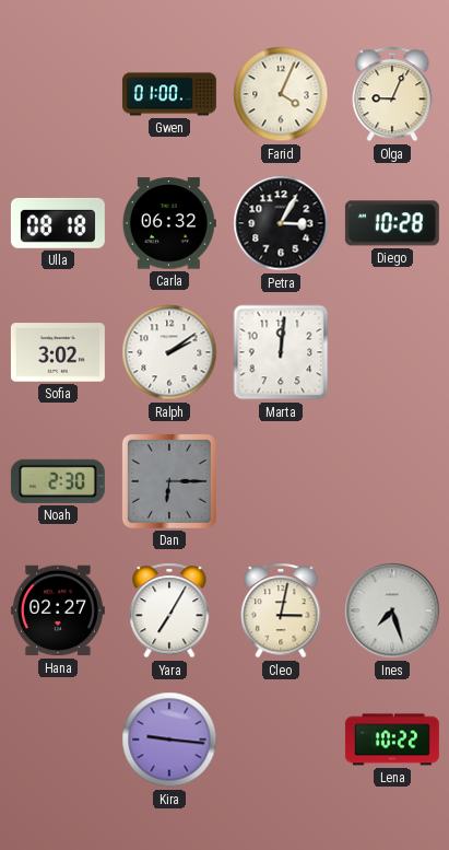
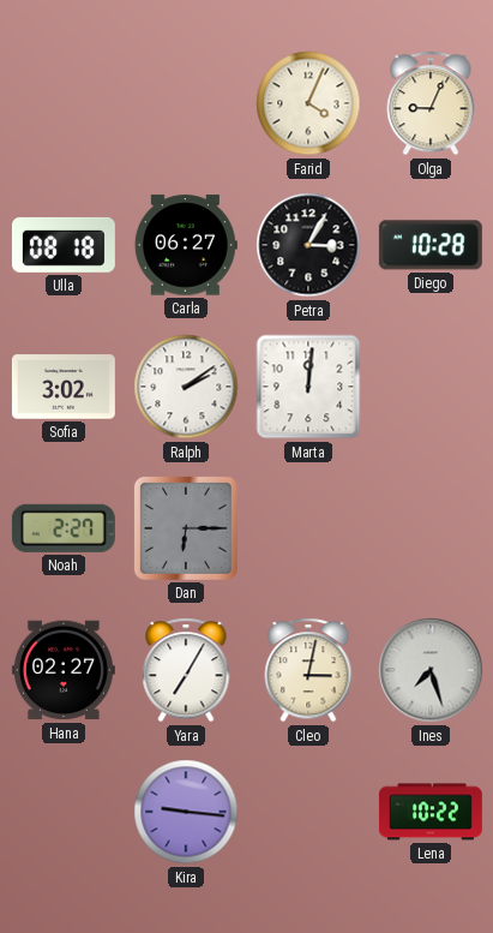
Gwen: 01:00 -> none (169, 94)
Carla: 06:32 -> 06:27 (186, 245)
Noah: 2:30 -> 2:27 (64, 528)
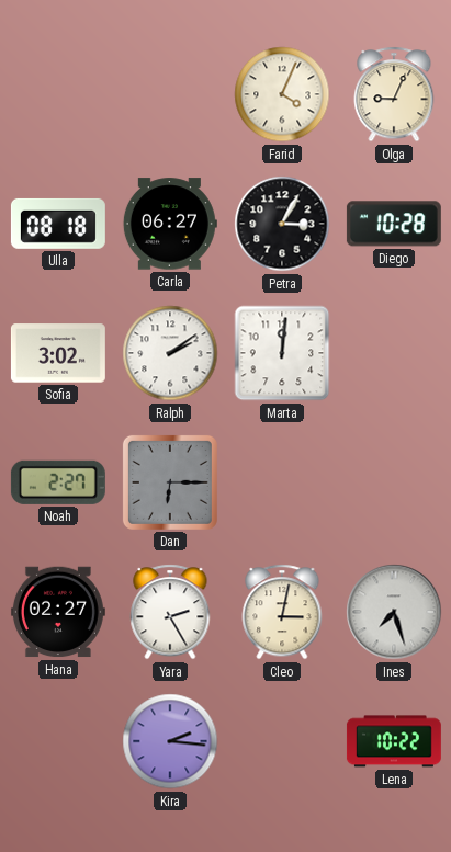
Yara: 7:05 -> 2:25 (170, 612)
Kira: 9:16 -> 2:16 (170, 741)
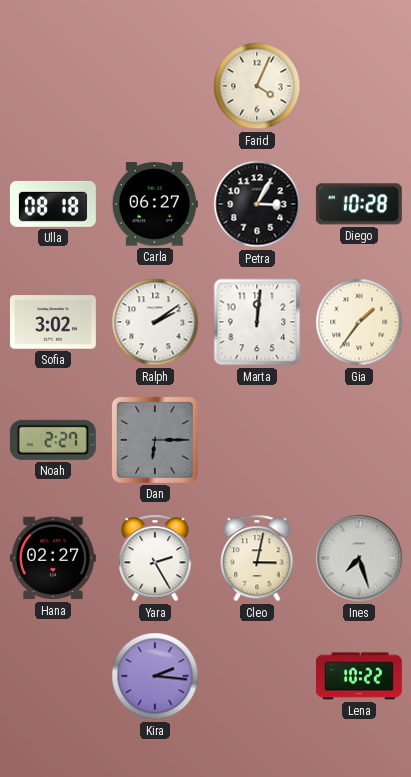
Olga: 9:04 -> none (394, 94)
Gia: none -> 1:36 (359, 322)
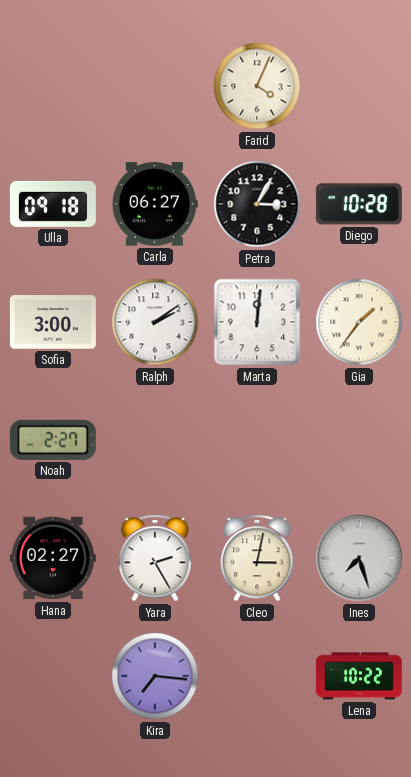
Ulla: 08:18 -> 09:18 (53, 204)
Sofia: 3:02 -> 3:00 (53, 322)
Dan: 6:15 -> none (155, 440)
Kira: 2:16 -> 7:16 (155, 676)
